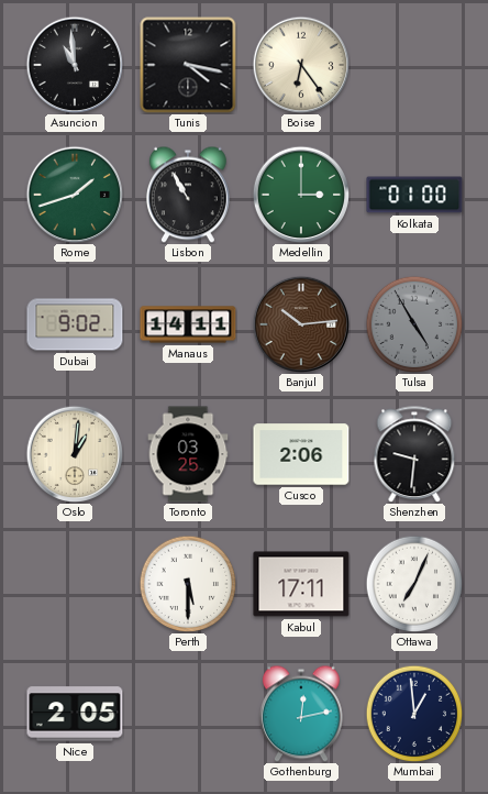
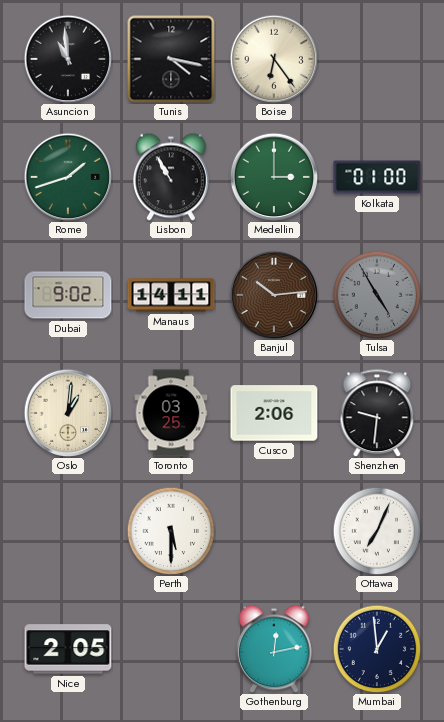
Kabul: 17:11 -> none (301, 584)
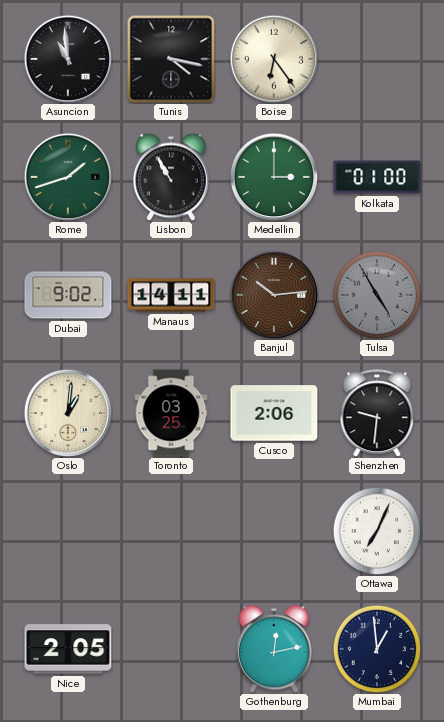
Perth: 5:30 -> none (171, 531)
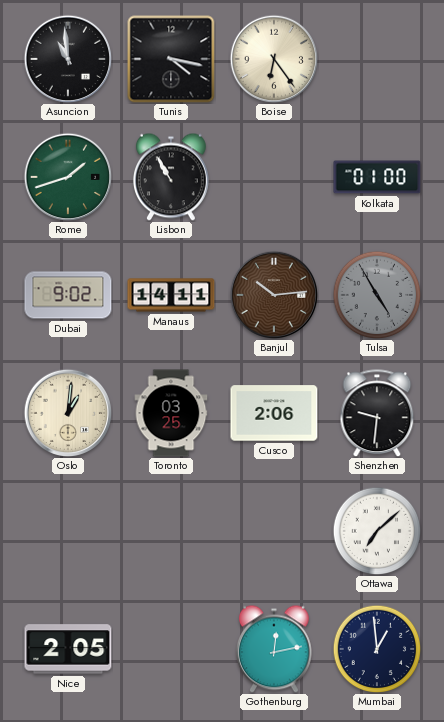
Medellin: 3:00 -> none (274, 177)
Ottawa: 7:04 -> 7:08 (377, 531)
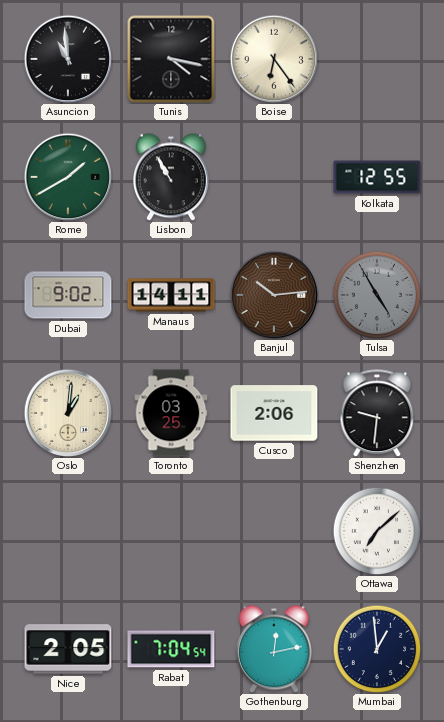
Rome: 1:42 -> 1:40 (68, 177)
Kolkata: 01:00 -> 12:55 (377, 177)
Rabat: none -> 7:04 (171, 649)
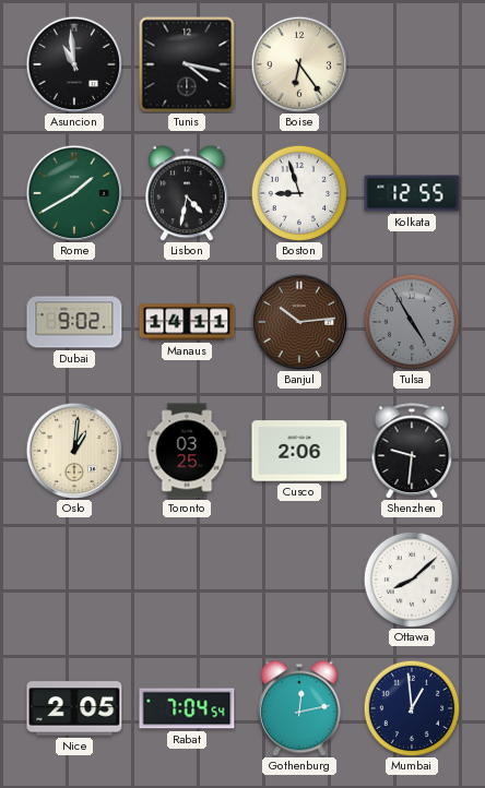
Lisbon: 10:55 -> 4:32 (187, 193)
Boston: none -> 8:57 (299, 193)
Ottawa: 7:08 -> 8:08 (412, 580)
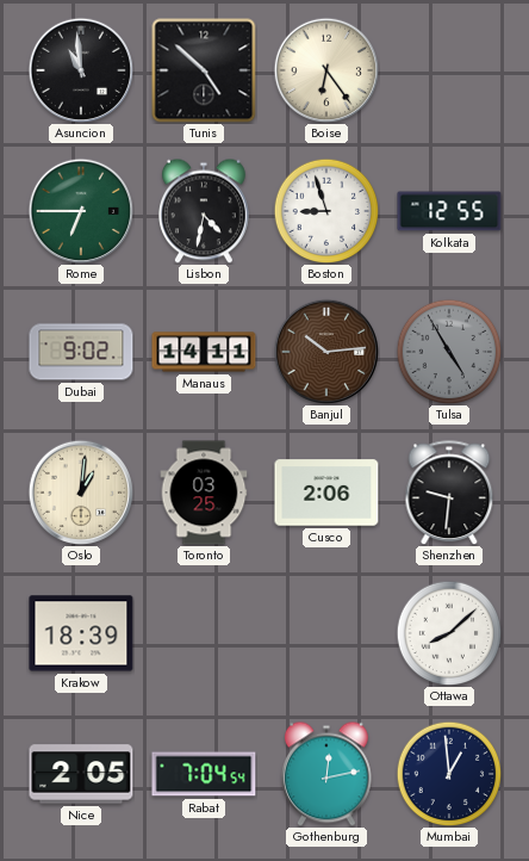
Tunis: 4:17 -> 4:52 (204, 70)
Rome: 1:40 -> 6:45 (81, 211)
Krakow: none -> 18:39 (81, 633)
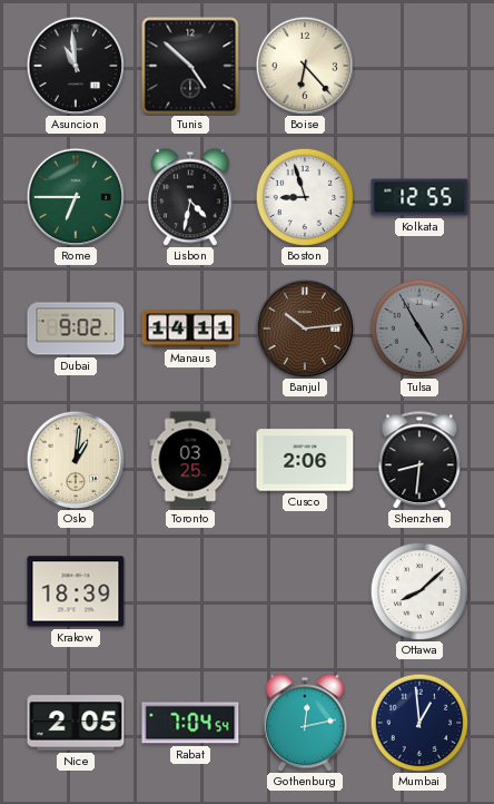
Boise: 6:24 -> 6:23 (305, 66)
Shenzhen: 9:31 -> 8:31 (419, 460)
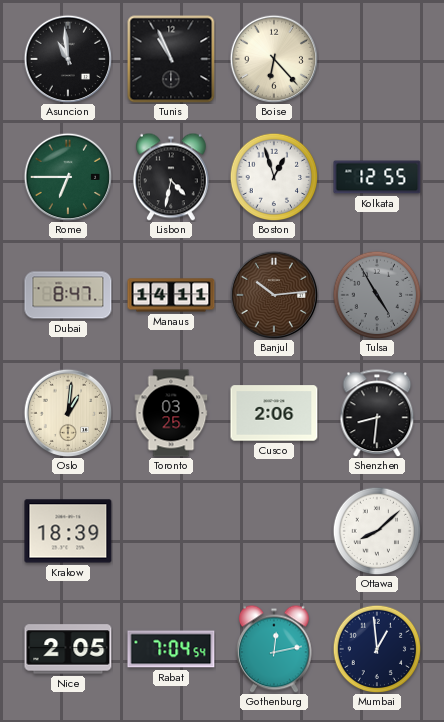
Tunis: 4:52 -> 10:56 (171, 59)
Boston: 8:57 -> 12:57 (274, 177)
Dubai: 9:02 -> 8:47 (68, 295)
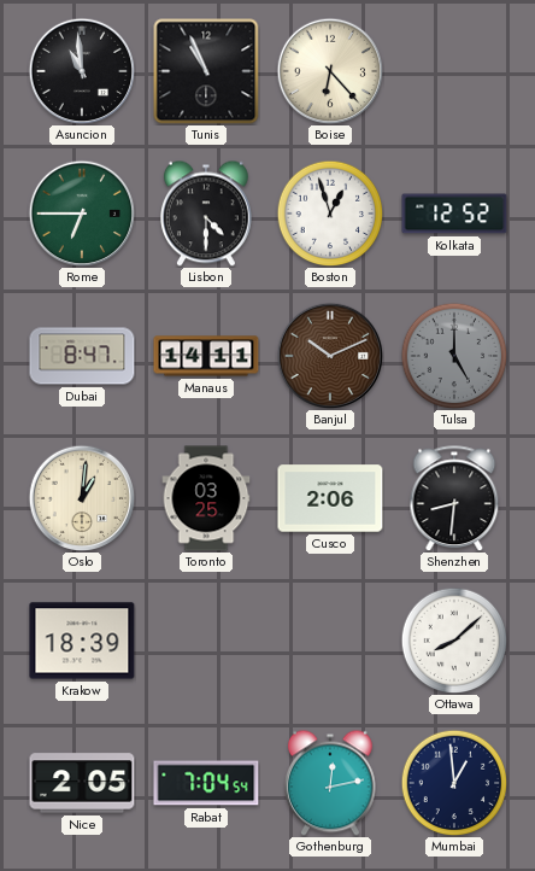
Lisbon: 4:32 -> 4:30 (206, 214)
Kolkata: 12:55 -> 12:52 (454, 214)
Banjul: 10:14 -> 10:11 (330, 356)
Tulsa: 4:55 -> 5:00 (454, 356)
